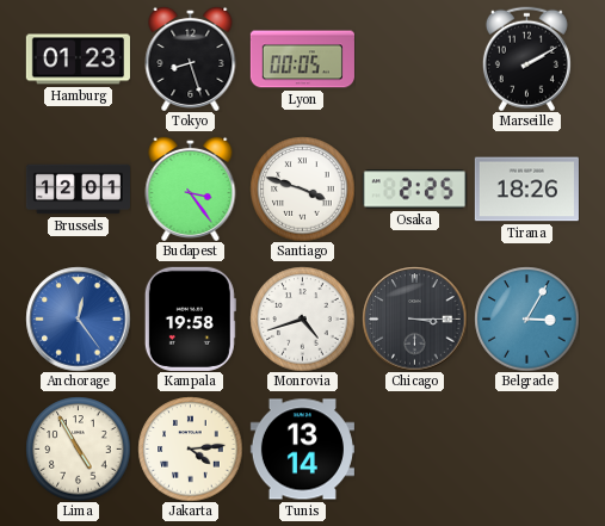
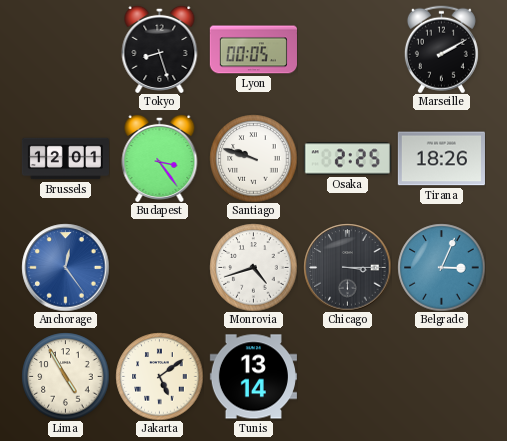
Hamburg: 01:23 -> none (78, 60)
Santiago: 3:48 -> 9:48 (253, 158)
Kampala: 19:58 -> none (190, 318)
Belgrade: 3:05 -> 3:04 (441, 267)
Jakarta: 4:14 -> 5:09 (159, 376)
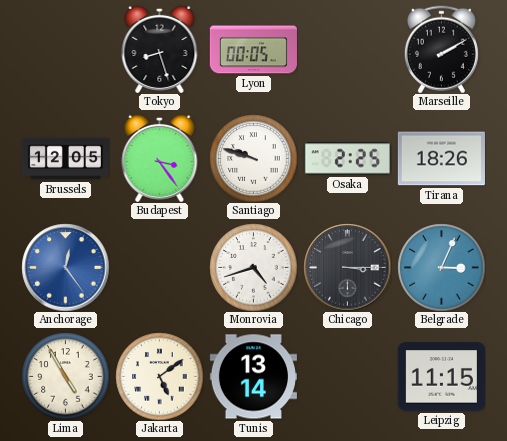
Brussels: 12:01 -> 12:05 (65, 159)
Leipzig: none -> 11:15 (441, 377)
